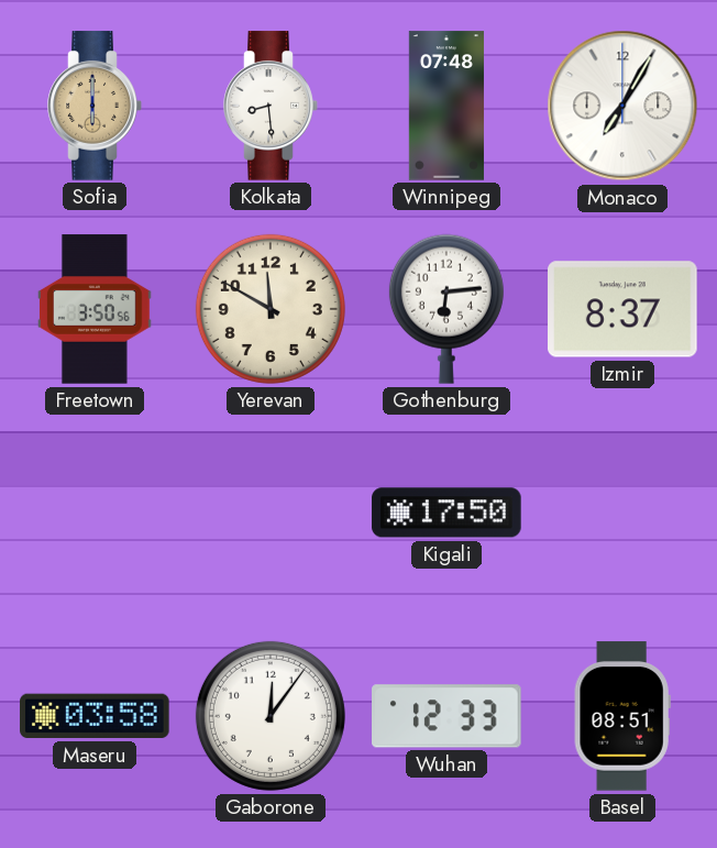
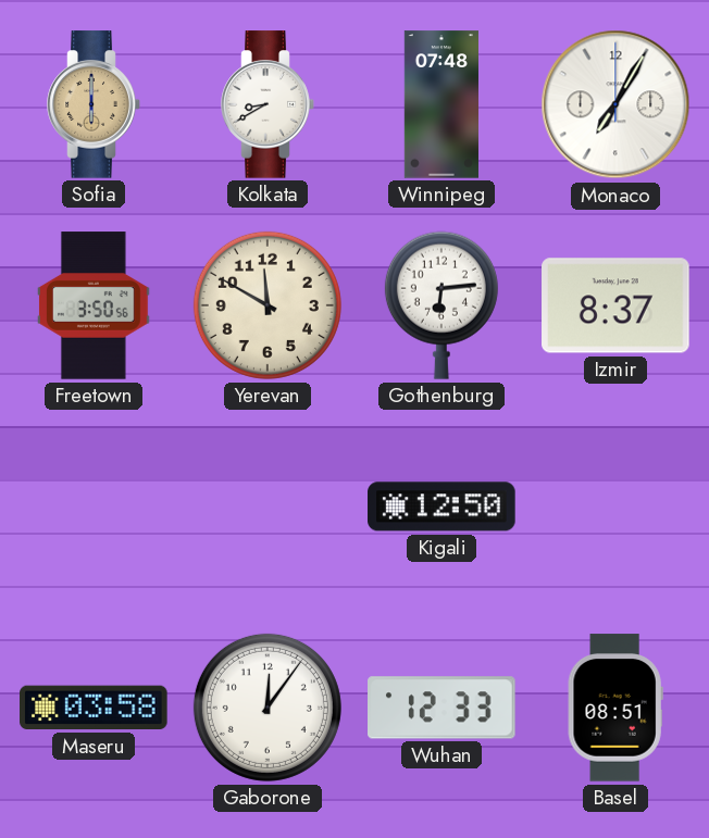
Kolkata: 8:29 -> 8:40 (268, 104)
Kigali: 17:50 -> 12:50 (441, 506)
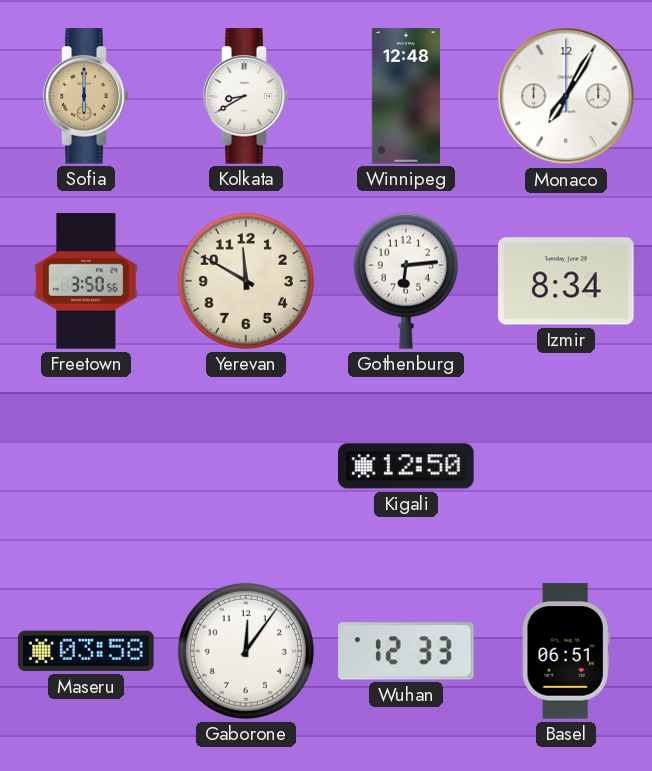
Winnipeg: 07:48 -> 12:48 (406, 96)
Izmir: 8:37 -> 8:34 (566, 281)
Basel: 08:51 -> 06:51 (566, 651)
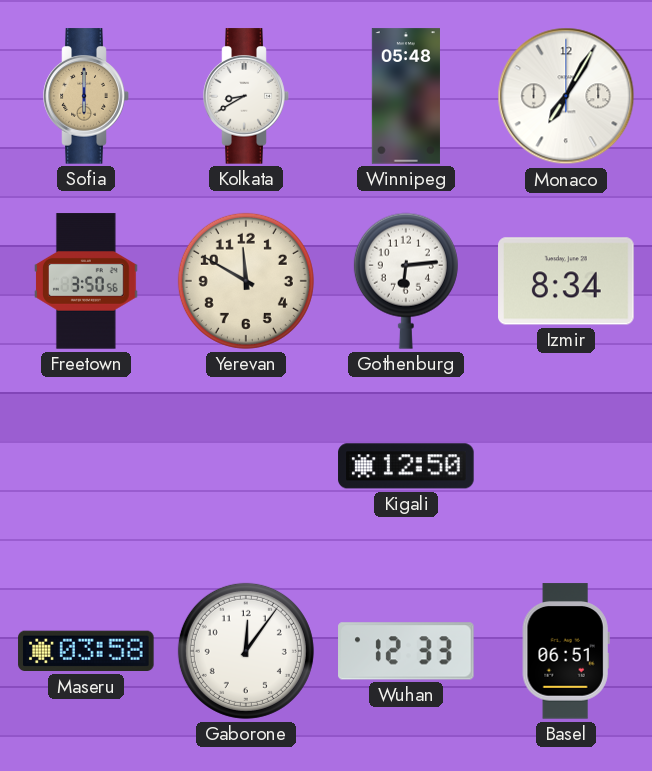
Winnipeg: 12:48 -> 05:48 (406, 96)
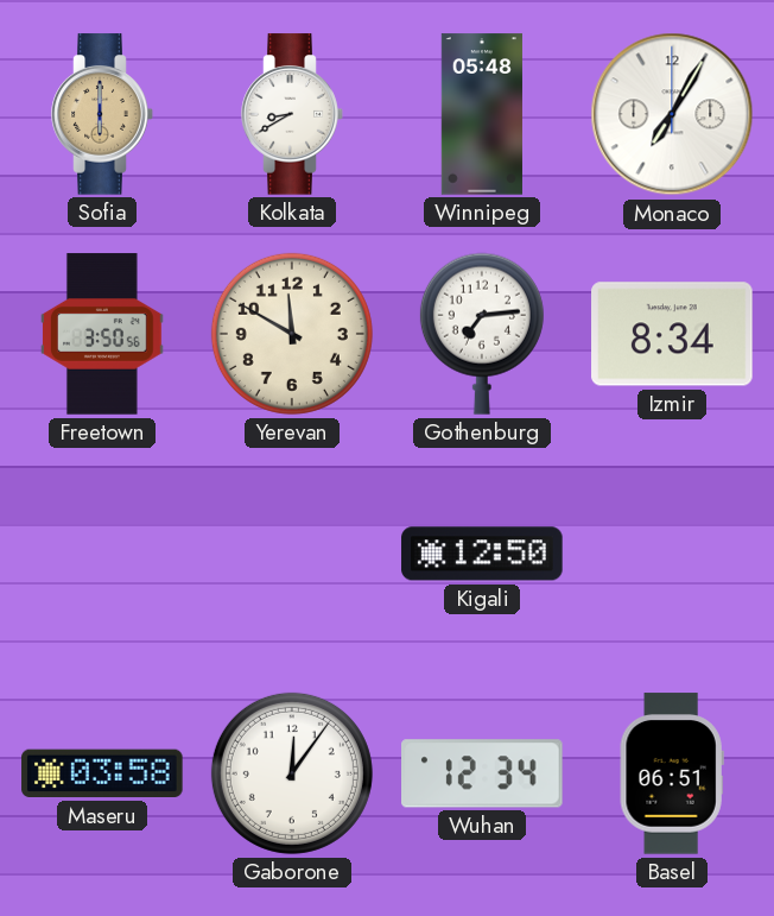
Gothenburg: 6:14 -> 7:14 (482, 334)
Wuhan: 12:33 -> 12:34 (482, 773)
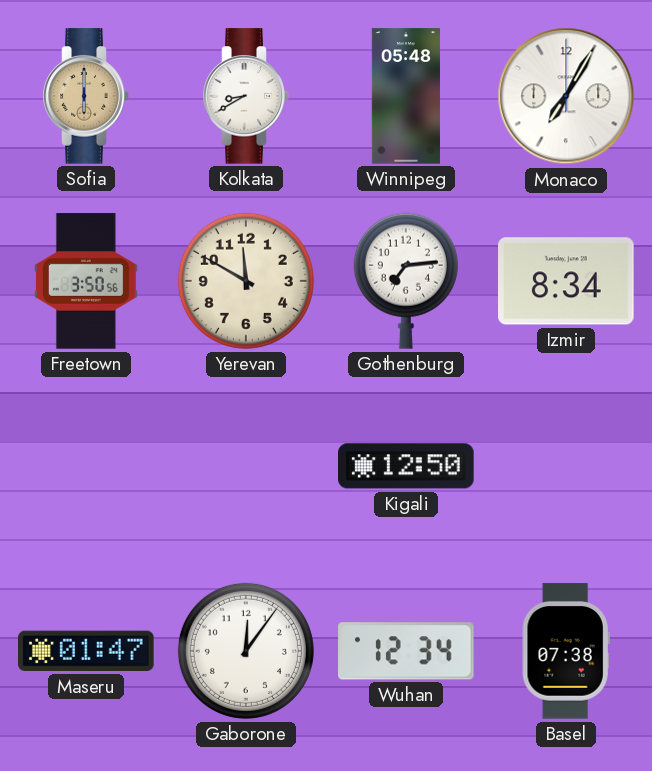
Maseru: 03:58 -> 01:47 (86, 651)
Basel: 06:51 -> 07:38 (566, 651)
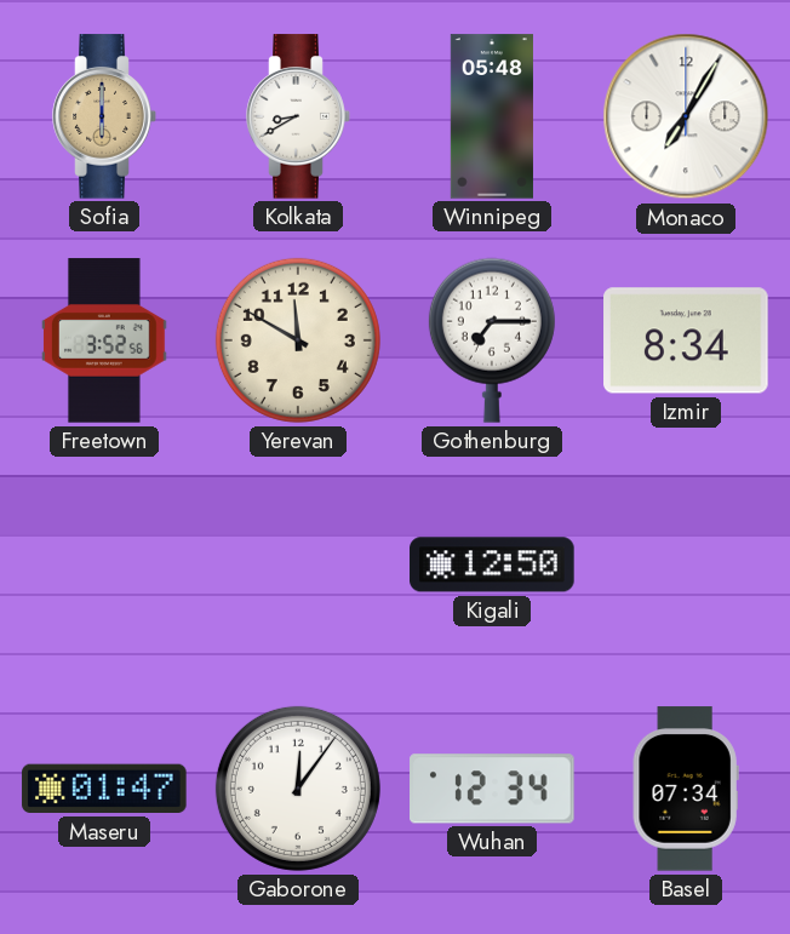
Freetown: 3:50 -> 3:52 (105, 340)
Gothenburg: 7:14 -> 7:15 (492, 340)
Basel: 07:38 -> 07:34 (686, 789)
